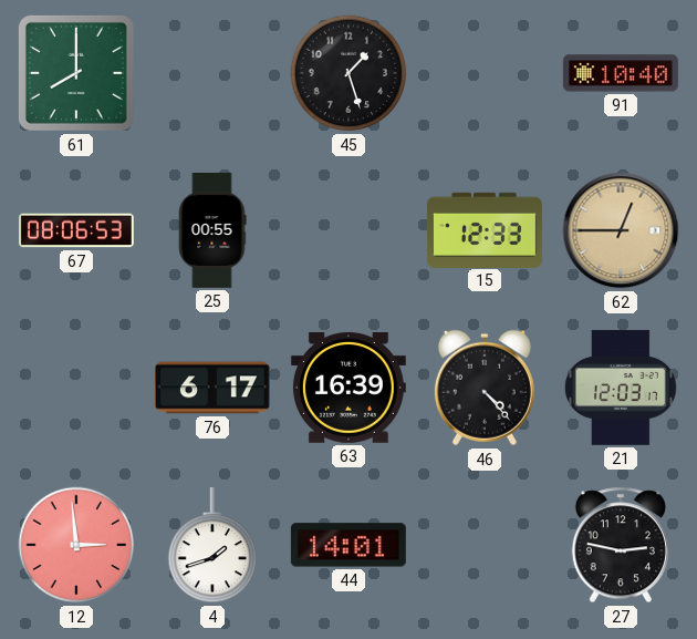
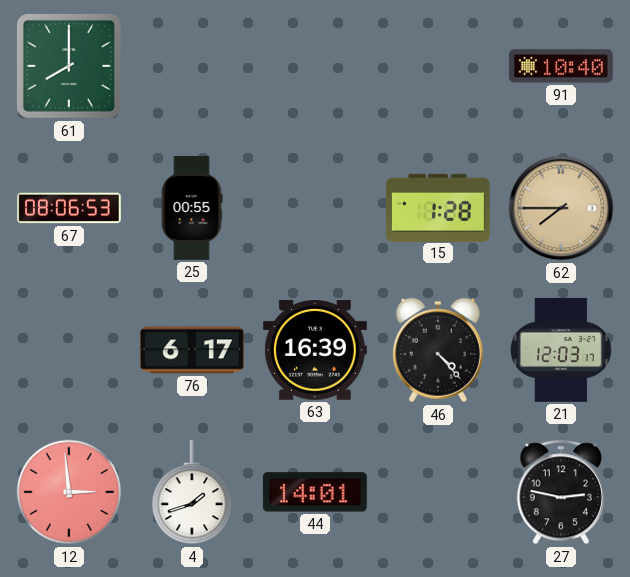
45: 1:27 -> none (348, 73)
15: 12:33 -> 1:28 (438, 207)
62: 12:45 -> 7:45 (561, 208)
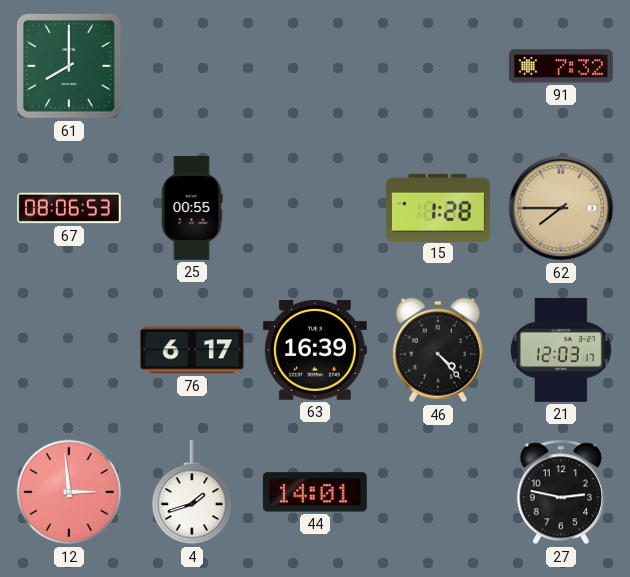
91: 10:40 -> 7:32 (561, 66)
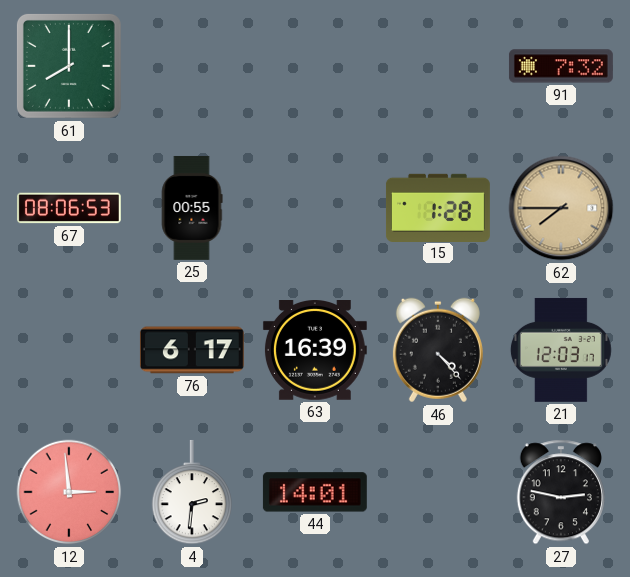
4: 1:42 -> 2:31 (192, 492)
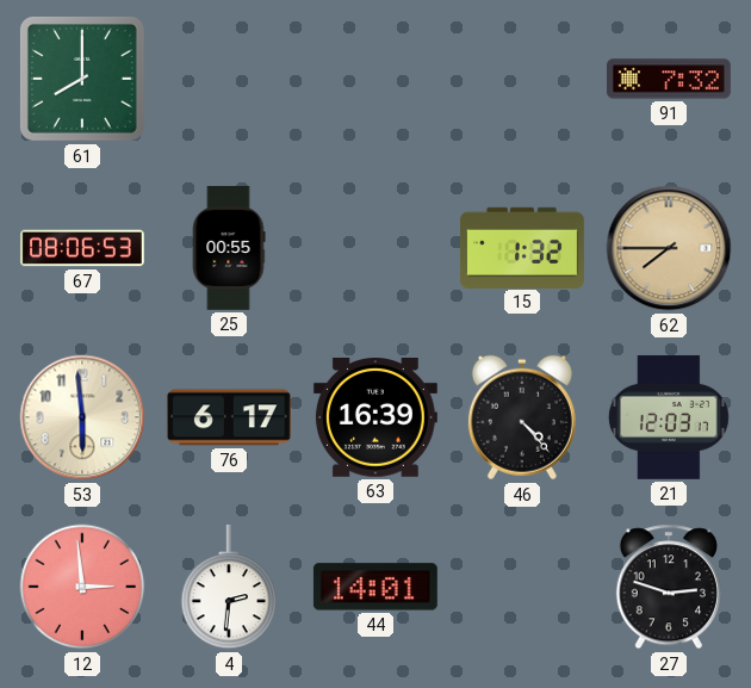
15: 1:28 -> 1:32 (522, 247)
53: none -> 5:59 (82, 417)
27: 2:47 -> 2:48 (669, 587)
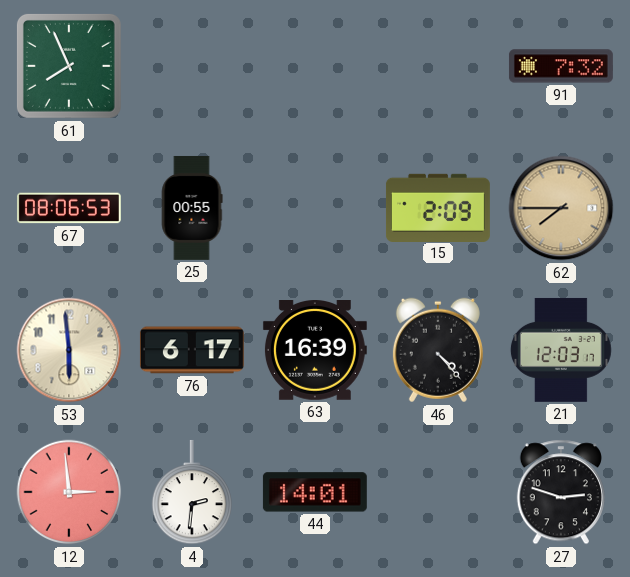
61: 8:00 -> 7:56 (69, 66)
15: 1:32 -> 2:09 (438, 207)
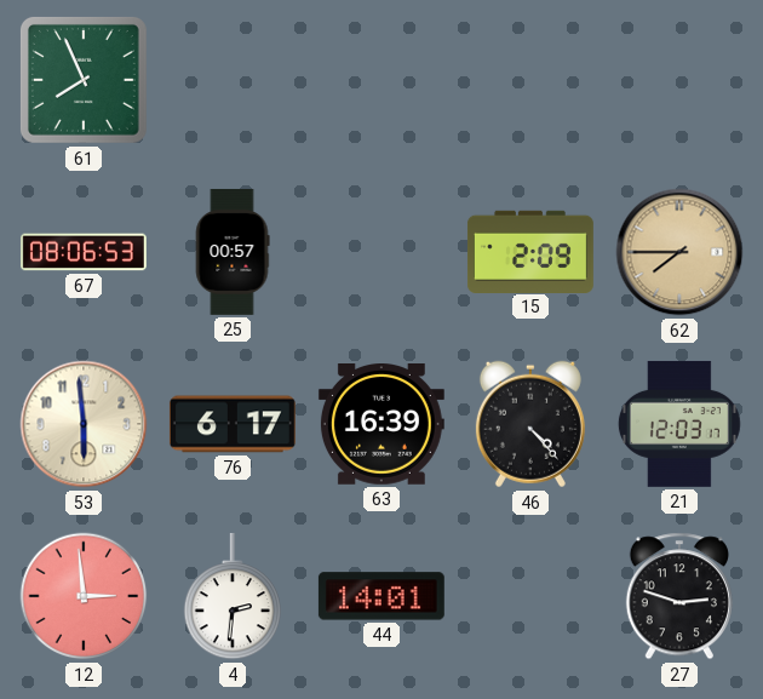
91: 7:32 -> none (561, 66)
25: 00:55 -> 00:57 (233, 252)
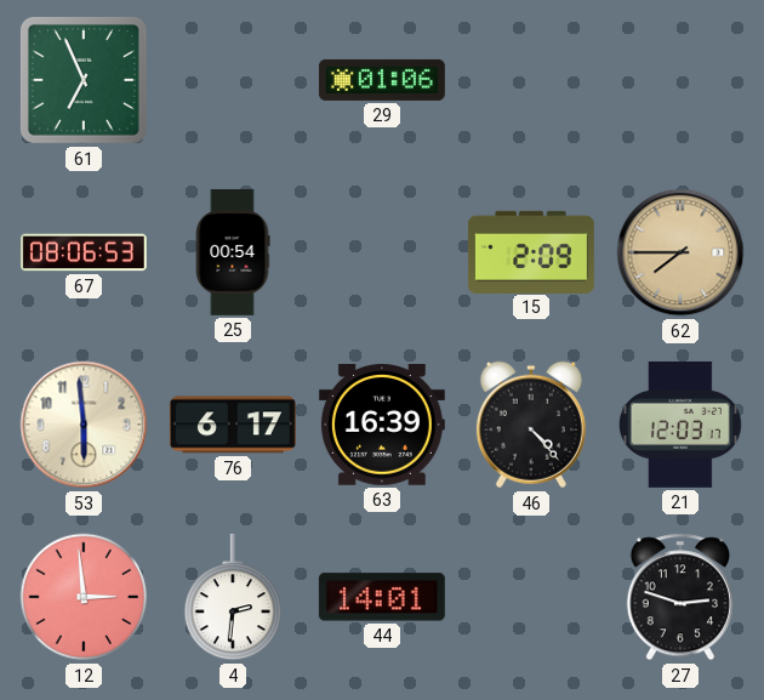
61: 7:56 -> 6:56 (84, 80)
29: none -> 01:06 (382, 80)
25: 00:57 -> 00:54 (233, 252)
